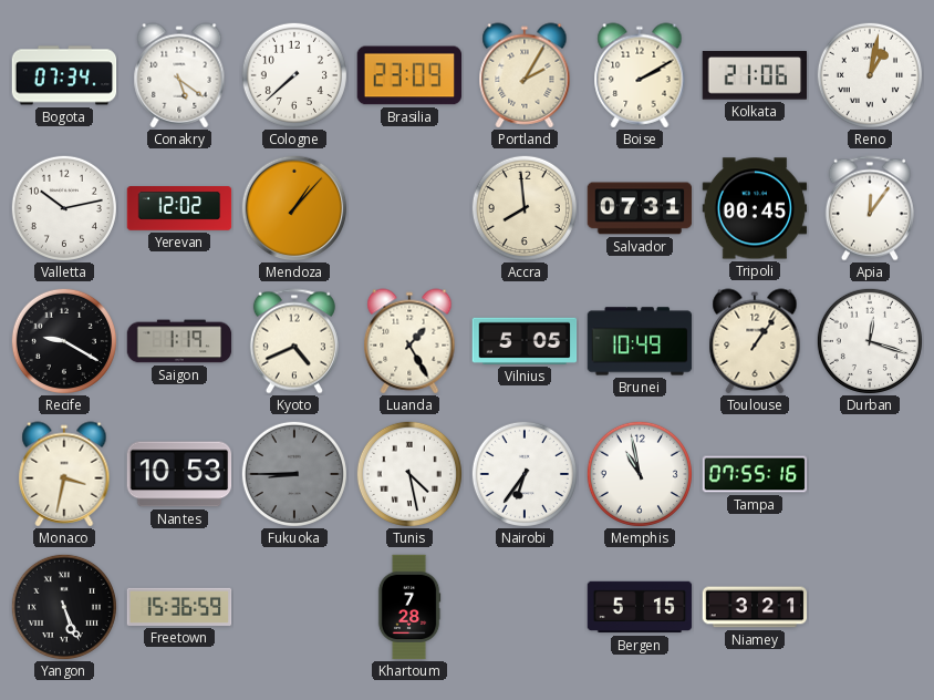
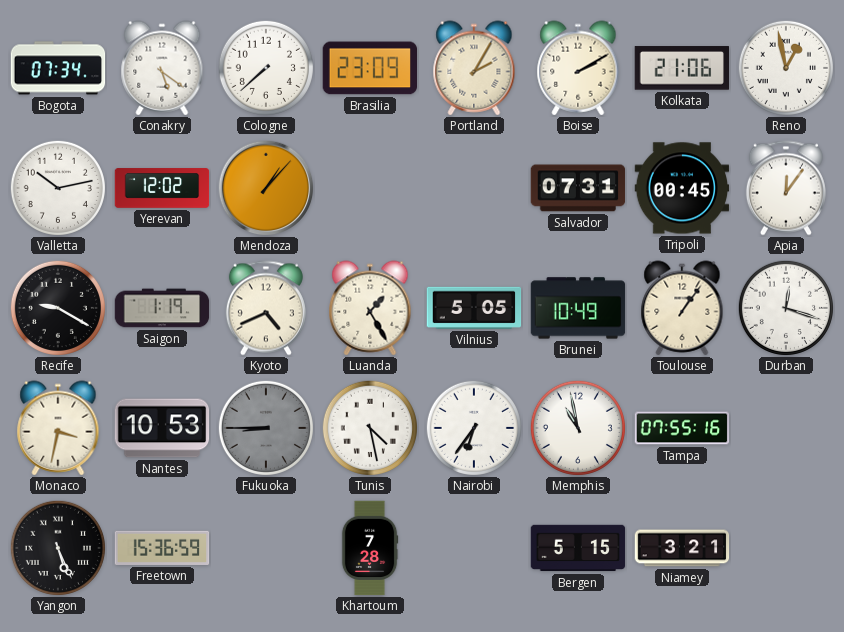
Reno: 1:02 -> 12:58 (786, 68)
Accra: 7:59 -> none (525, 208)
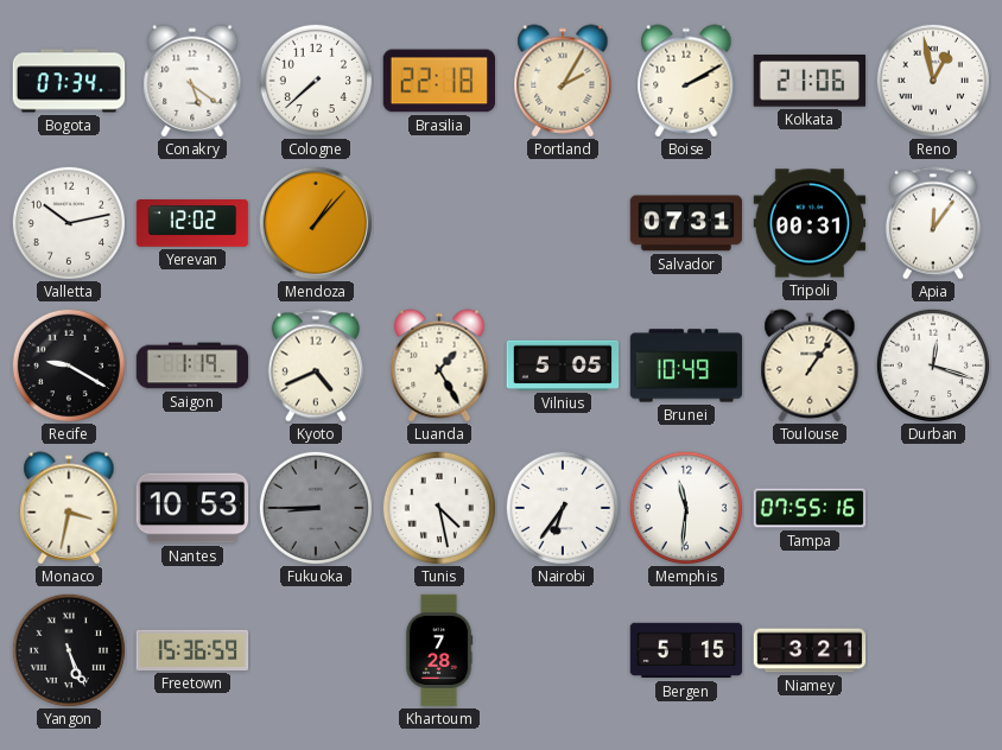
Brasilia: 23:09 -> 22:18 (438, 81)
Tripoli: 00:45 -> 00:31 (810, 223)
Memphis: 10:58 -> 11:31 (686, 508)
